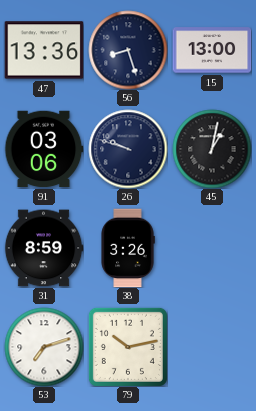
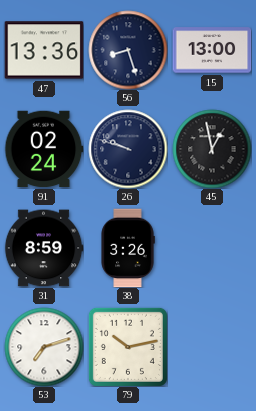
91: 03:06 -> 02:24 (44, 149)
45: 1:02 -> 12:58 (212, 149)
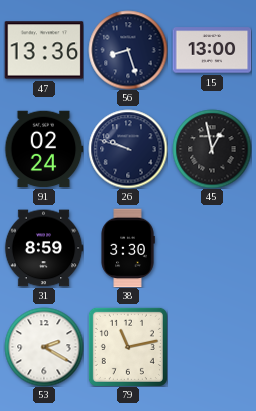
38: 3:26 -> 3:30 (128, 248)
53: 7:12 -> 2:20 (44, 347)
79: 10:13 -> 11:13 (128, 347)
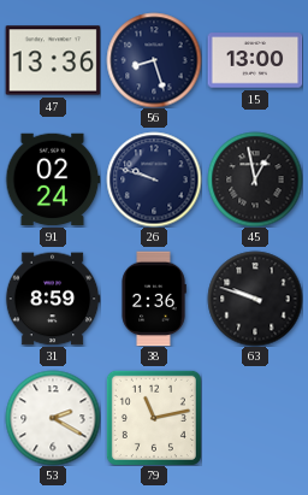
38: 3:30 -> 2:36 (154, 299)
63: none -> 9:48 (255, 299)
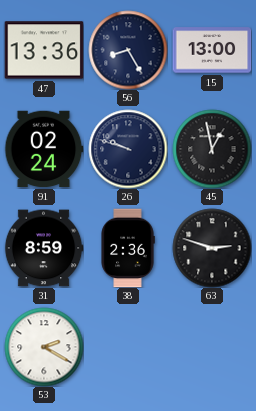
56: 8:27 -> 8:25 (128, 50)
63: 9:48 -> 2:48 (212, 248)
79: 11:13 -> none (154, 418)
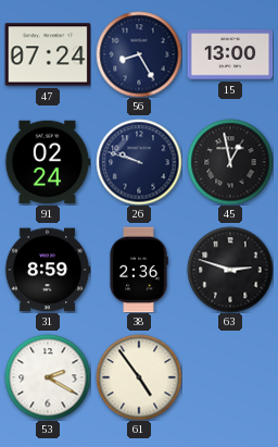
47: 13:36 -> 07:24 (48, 54)
61: none -> 4:54 (139, 377)
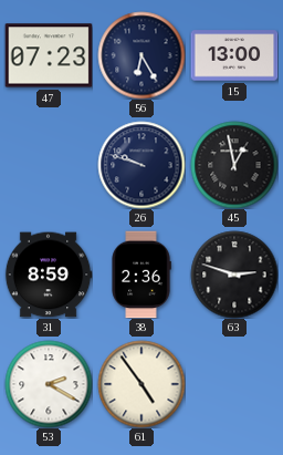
47: 07:24 -> 07:23 (49, 55)
56: 8:25 -> 6:25 (141, 55)
91: 02:24 -> none (48, 162)
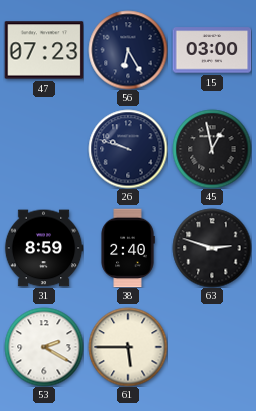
15: 13:00 -> 03:00 (212, 50)
38: 2:36 -> 2:40 (128, 248)
61: 4:54 -> 5:45 (128, 347)
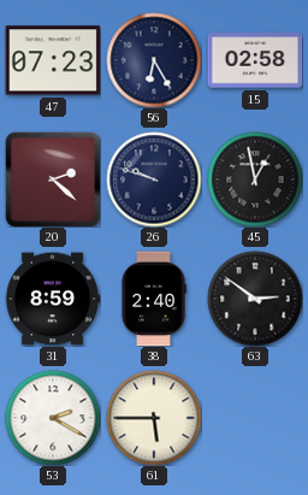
15: 03:00 -> 02:58 (255, 60)
20: none -> 2:22 (53, 179)
63: 2:48 -> 2:51 (255, 299)
